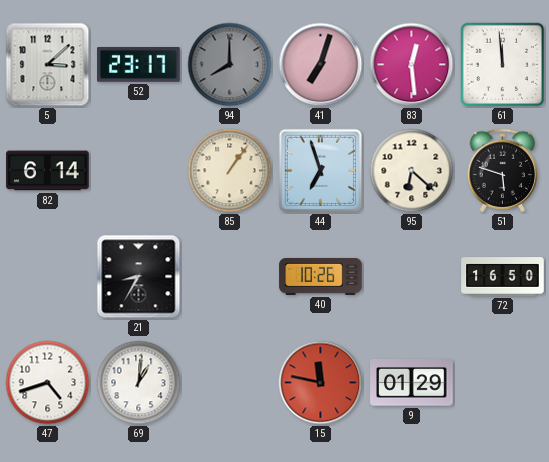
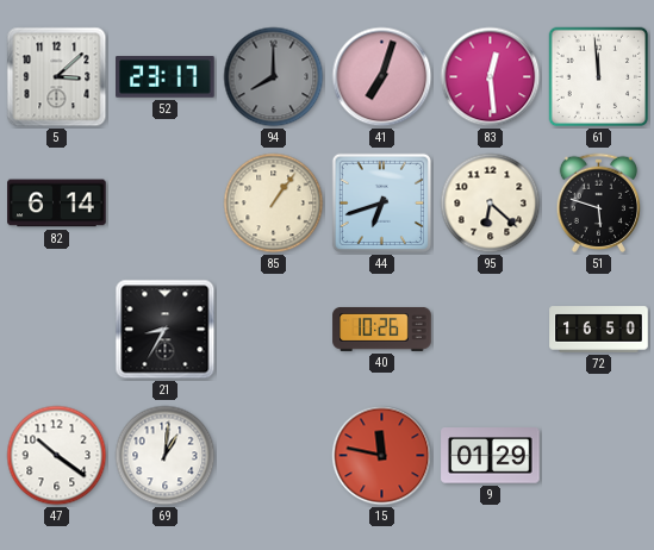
44: 6:57 -> 6:42 (381, 202)
47: 4:42 -> 10:21 (57, 456)
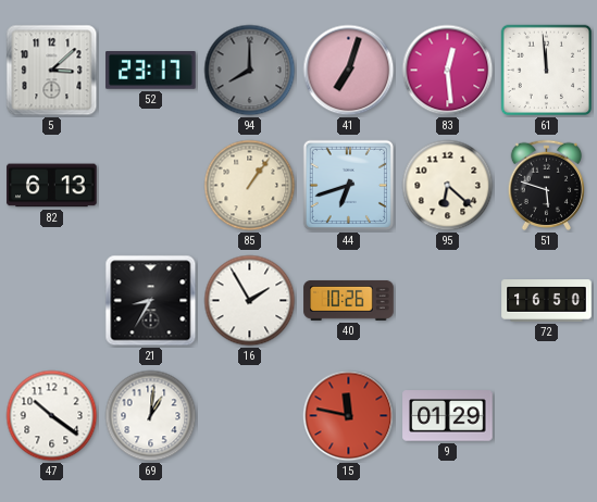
82: 6:14 -> 6:13 (52, 186)
16: none -> 1:55 (250, 301)
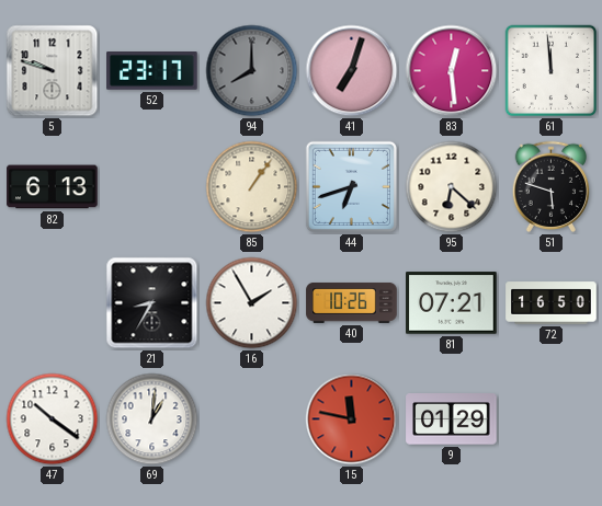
5: 3:08 -> 9:48 (53, 71)
81: none -> 07:21 (452, 303)
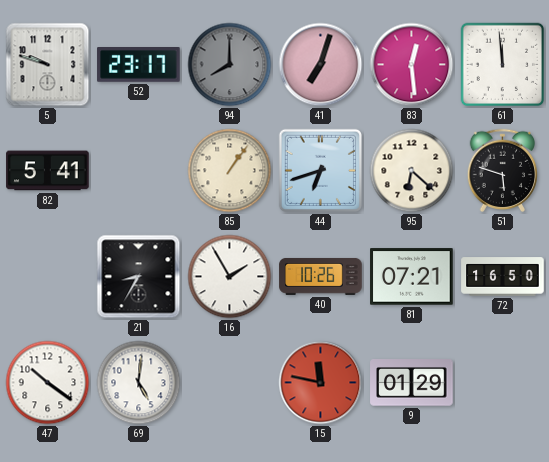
82: 6:13 -> 5:41 (48, 171)
69: 1:01 -> 5:01 (139, 383)
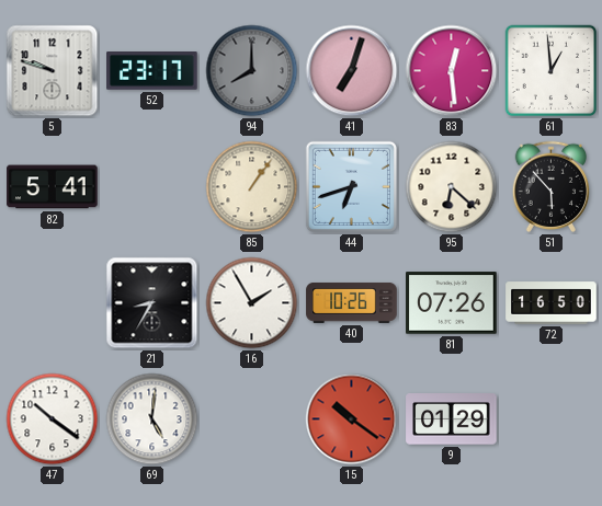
61: 11:59 -> 12:59 (552, 71)
51: 5:48 -> 5:53 (550, 186)
81: 07:21 -> 07:26 (452, 303)
15: 11:47 -> 10:21 (352, 419)
